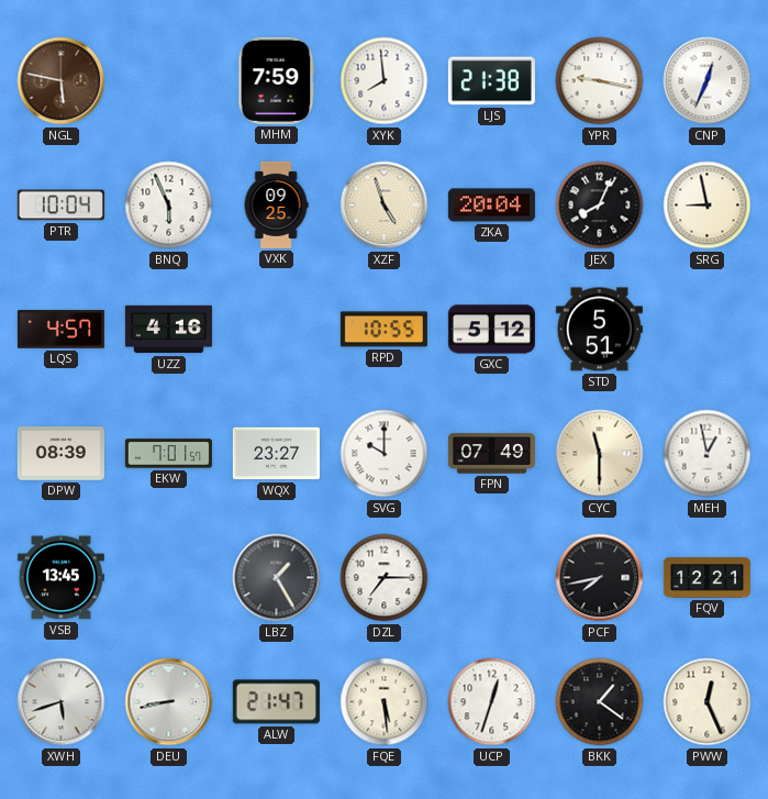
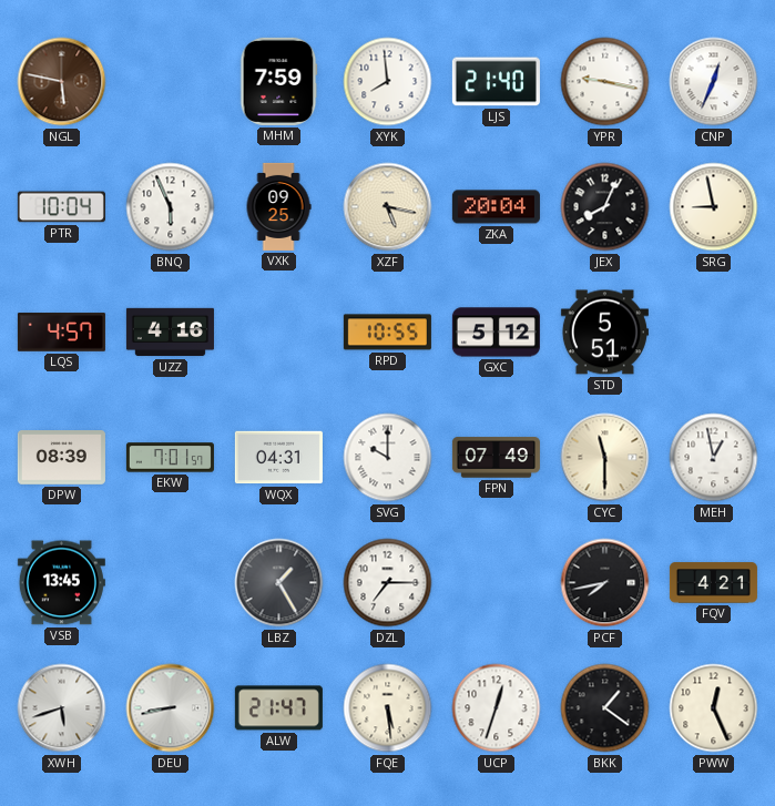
LJS: 21:38 -> 21:40 (496, 82)
XZF: 4:57 -> 5:17 (388, 207)
WQX: 23:27 -> 04:31 (278, 458)
FQV: 12:21 -> 4:21 (713, 583)
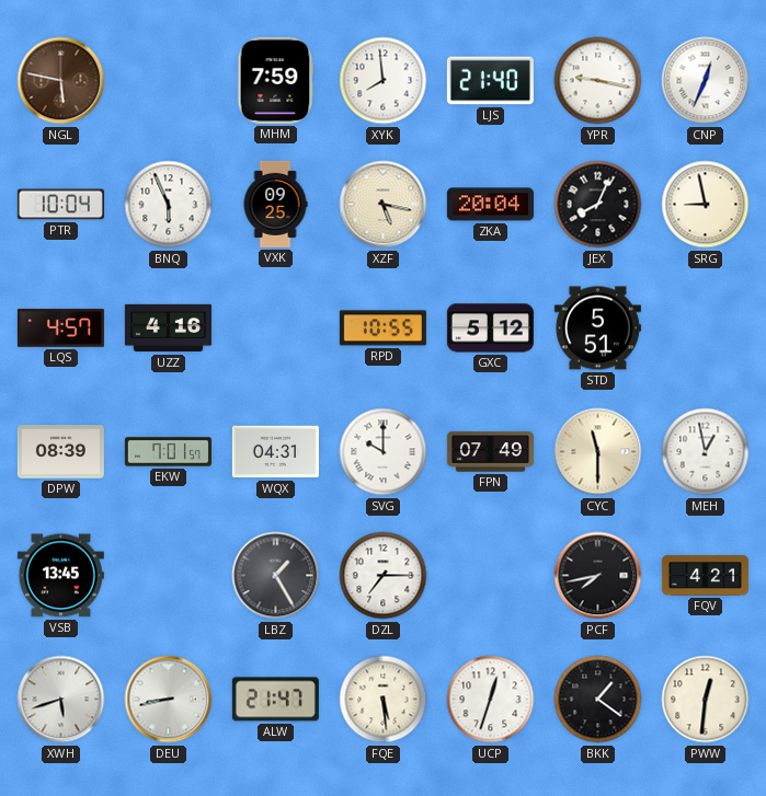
PWW: 12:26 -> 12:31 (706, 700)
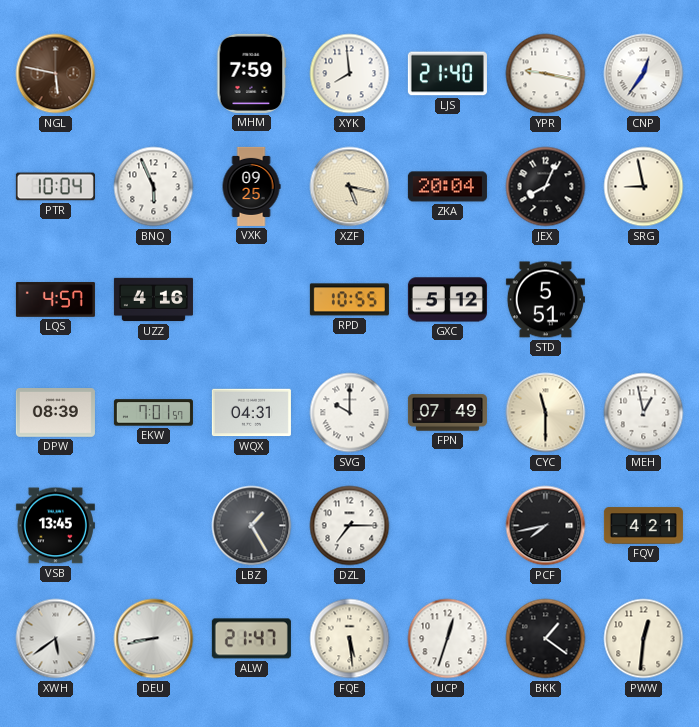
CNP: 12:34 -> 12:36 (644, 74)
XWH: 5:42 -> 5:39 (56, 639)
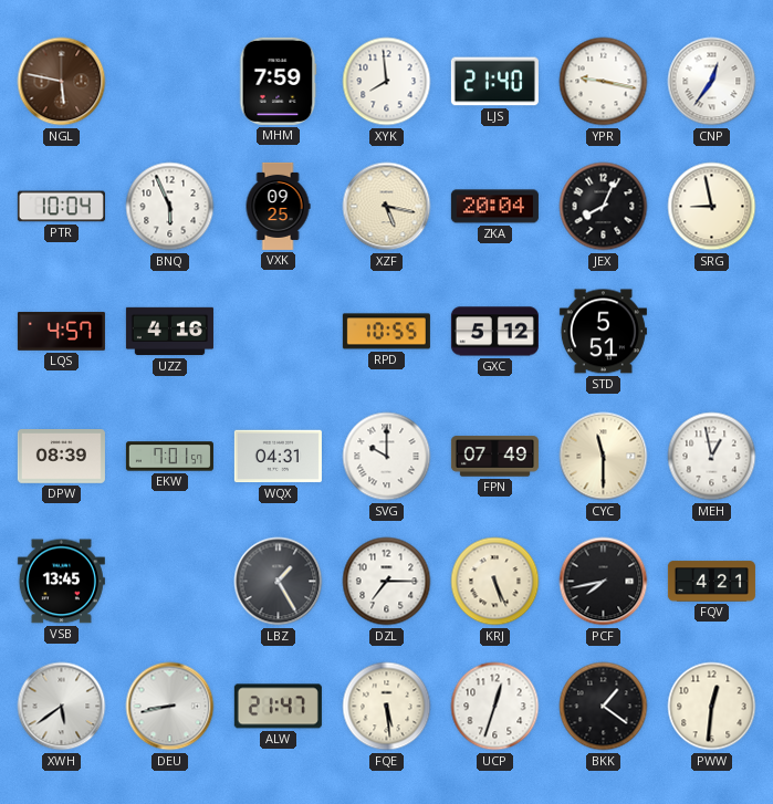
KRJ: none -> 5:26 (495, 582)
